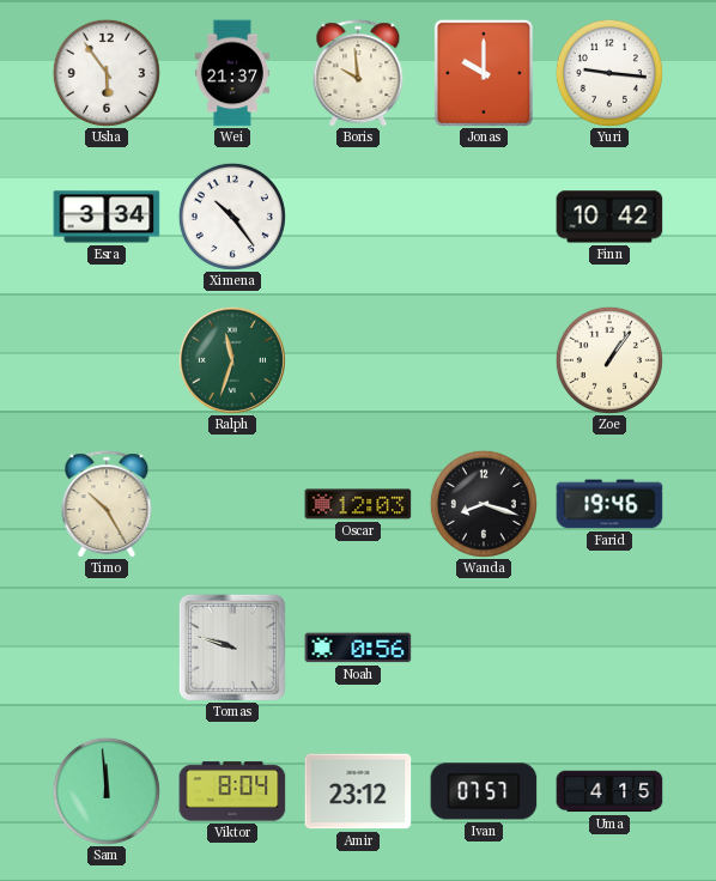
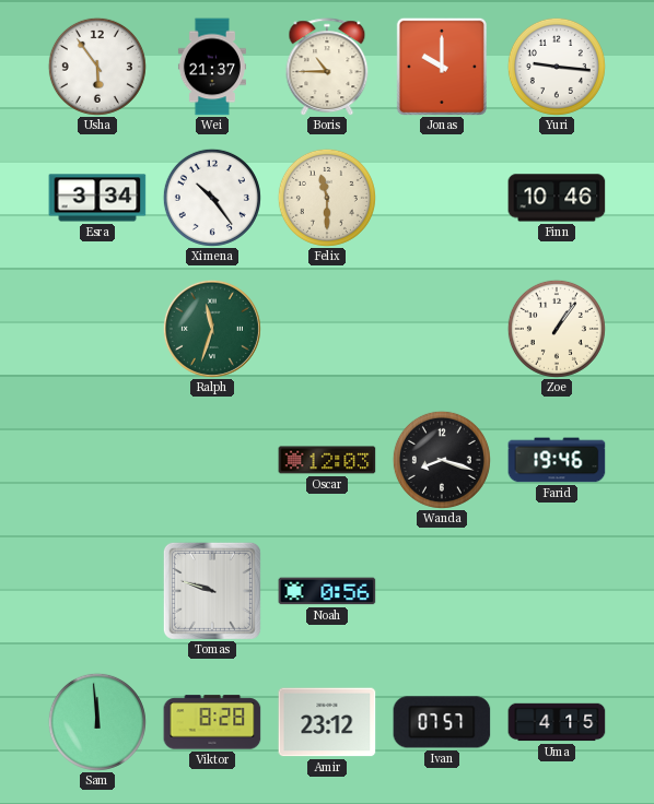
Boris: 9:59 -> 10:45 (327, 67)
Felix: none -> 11:30 (327, 198)
Finn: 10:42 -> 10:46 (557, 198)
Timo: 10:25 -> none (107, 504)
Viktor: 8:04 -> 8:28 (212, 722)
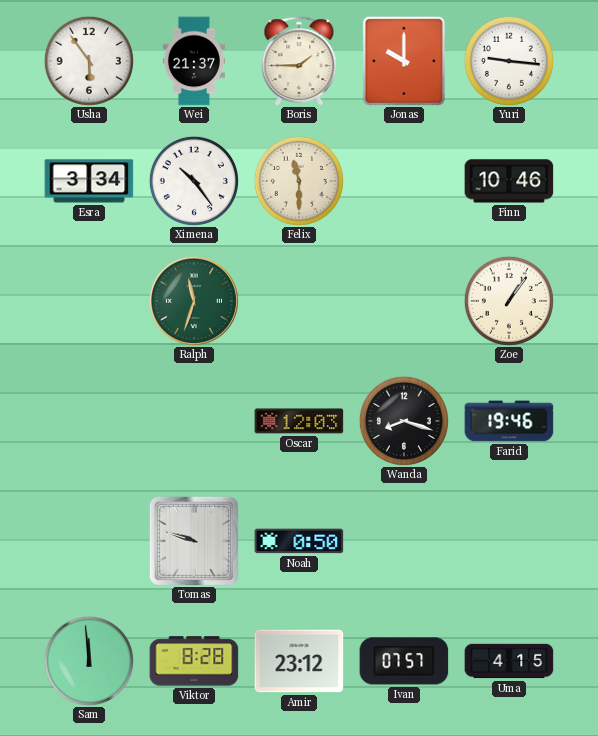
Boris: 10:45 -> 1:45 (299, 61)
Noah: 0:56 -> 0:50 (299, 541)
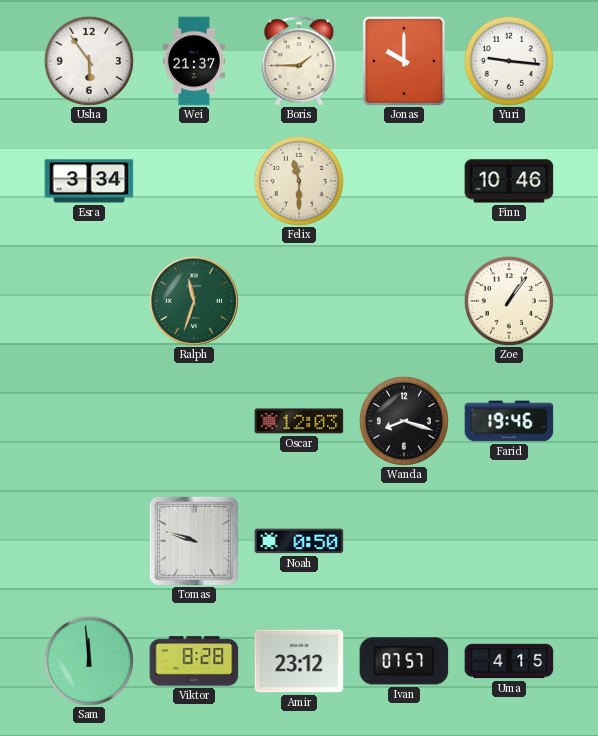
Ximena: 10:24 -> none (194, 181)
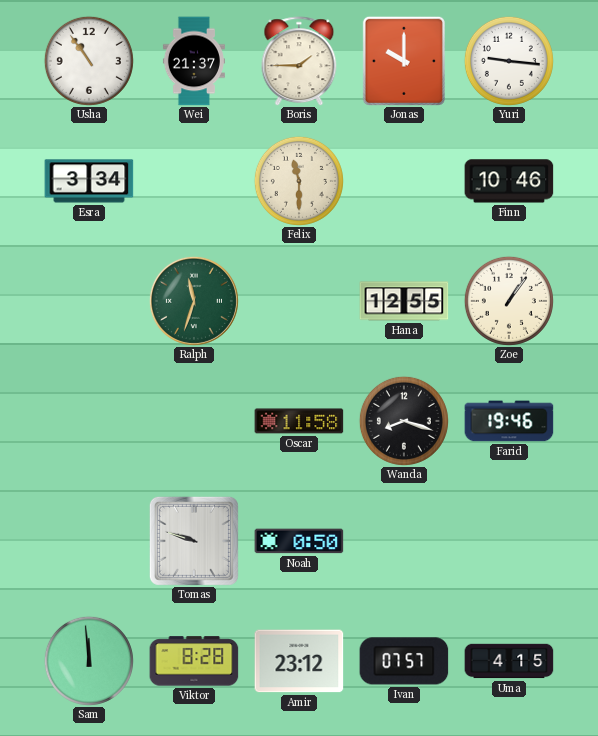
Usha: 5:54 -> 10:54 (89, 61)
Hana: none -> 12:55 (404, 301)
Oscar: 12:03 -> 11:58 (299, 421)
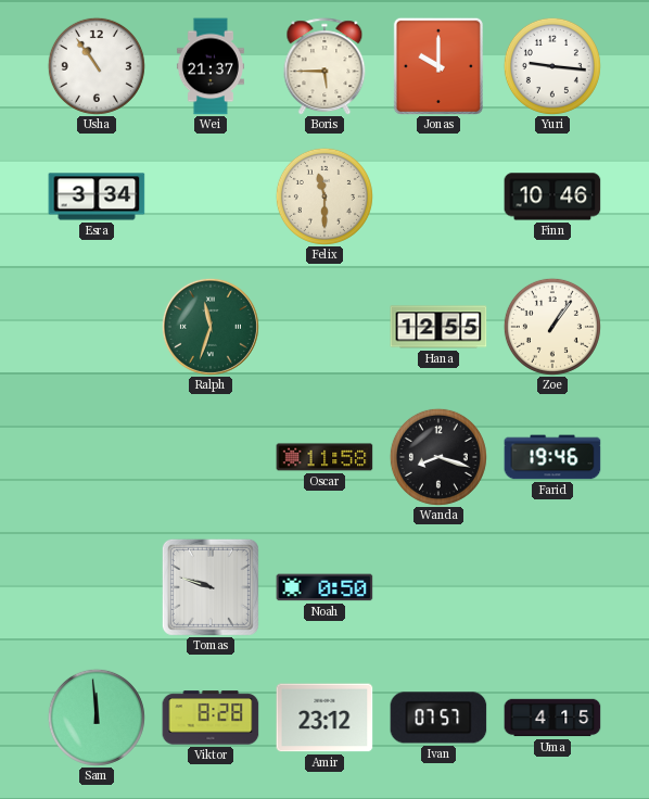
Boris: 1:45 -> 5:45 (324, 66)
